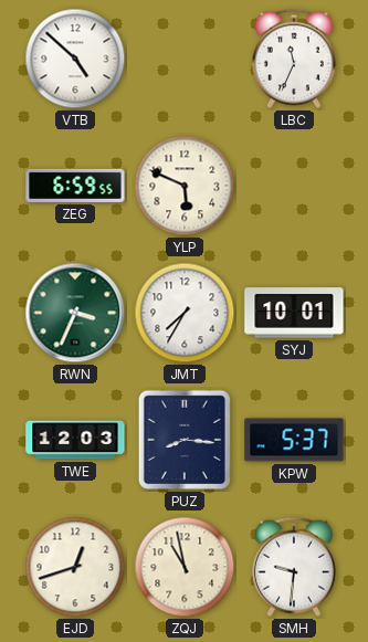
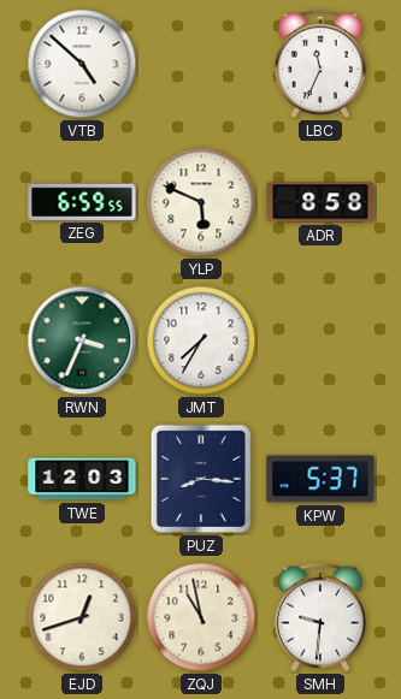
ADR: none -> 8:58 (320, 202)
SYJ: 10:01 -> none (294, 313)
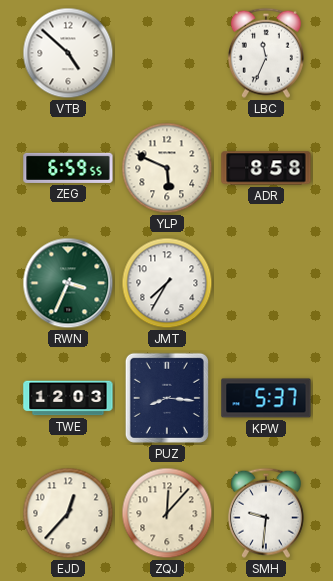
EJD: 12:42 -> 12:37 (68, 513)
ZQJ: 10:58 -> 12:07 (167, 513)
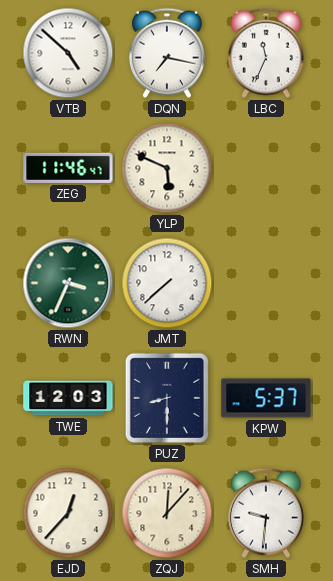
DQN: none -> 7:17 (167, 53)
ZEG: 6:59 -> 11:46 (68, 168)
ADR: 8:58 -> none (266, 168)
JMT: 7:35 -> 7:38 (167, 283)
PUZ: 8:16 -> 8:30 (167, 398)
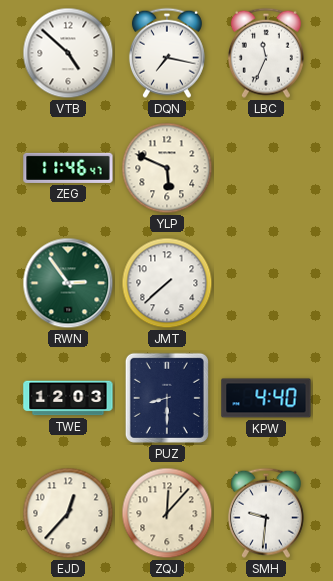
RWN: 3:34 -> 2:54 (68, 283)
KPW: 5:37 -> 4:40 (266, 398)
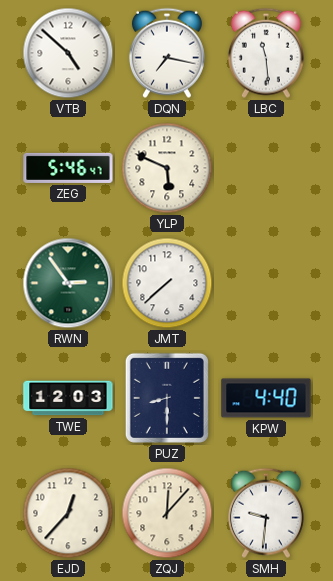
LBC: 11:34 -> 11:29 (266, 53)
ZEG: 11:46 -> 5:46 (68, 168)
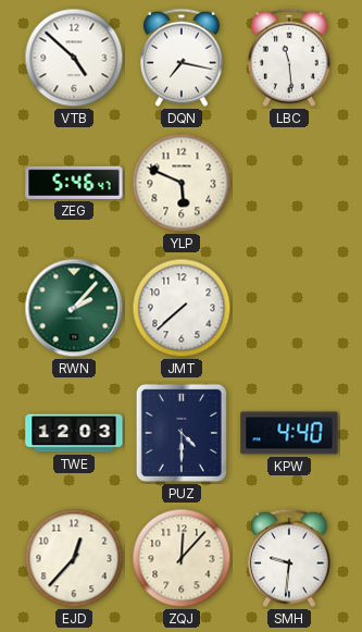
RWN: 2:54 -> 2:07 (74, 308)
PUZ: 8:30 -> 4:30 (182, 433)
